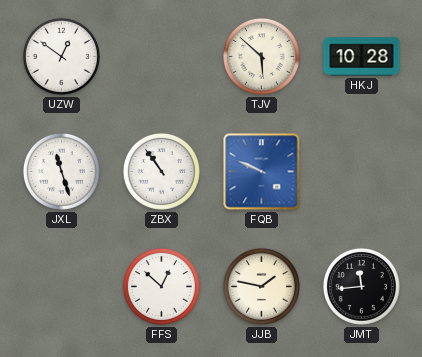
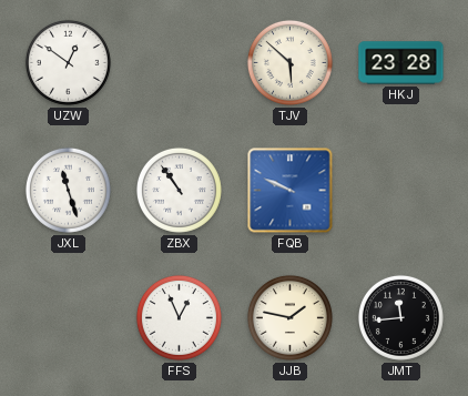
HKJ: 10:28 -> 23:28 (401, 63)
FFS: 12:52 -> 12:56 (179, 317)
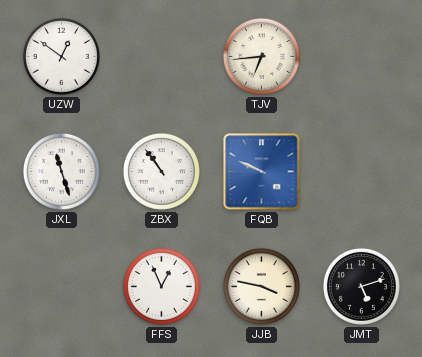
TJV: 5:52 -> 6:44 (261, 56)
HKJ: 23:28 -> none (401, 63)
JJB: 1:47 -> 3:47 (261, 286)
JMT: 11:44 -> 5:12 (361, 286)
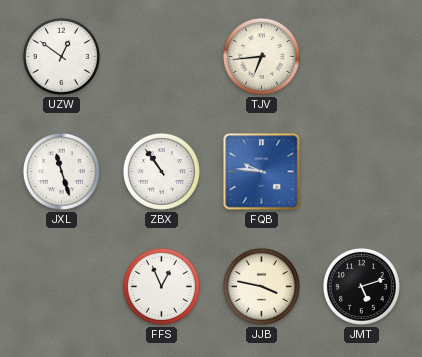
FQB: 9:49 -> 9:46 (262, 172)
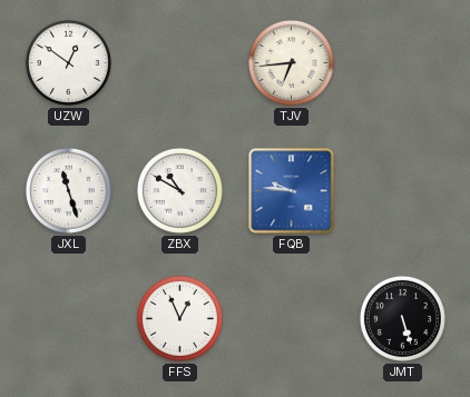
ZBX: 10:54 -> 10:50 (179, 190)
JJB: 3:47 -> none (261, 286)
JMT: 5:12 -> 5:27 (402, 318)
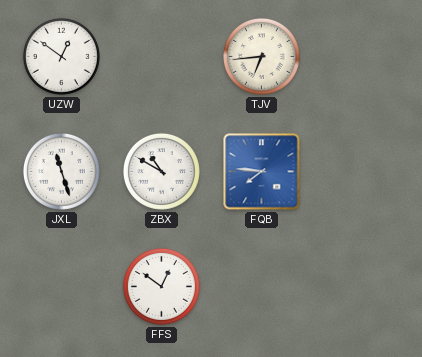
FQB: 9:46 -> 7:46 (262, 172)
FFS: 12:56 -> 12:51 (161, 286)
JMT: 5:27 -> none (402, 318)
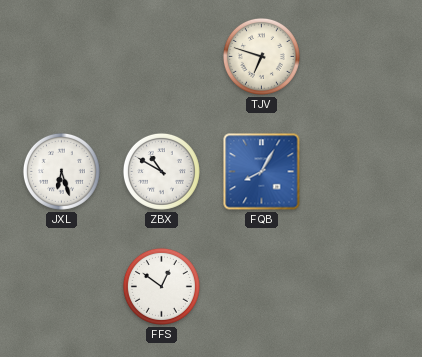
UZW: 12:51 -> none (61, 56)
TJV: 6:44 -> 6:48 (261, 56)
JXL: 11:27 -> 6:27 (61, 171)
FQB: 7:46 -> 8:05 (262, 172)
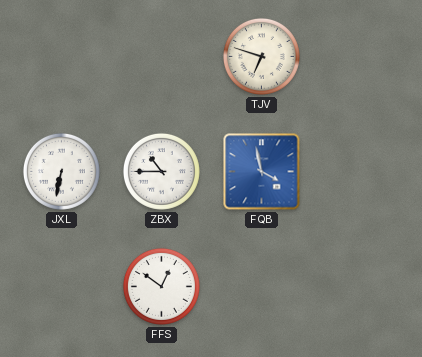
JXL: 6:27 -> 6:32 (61, 171)
ZBX: 10:50 -> 10:45 (161, 171)
FQB: 8:05 -> 3:58 (262, 172)
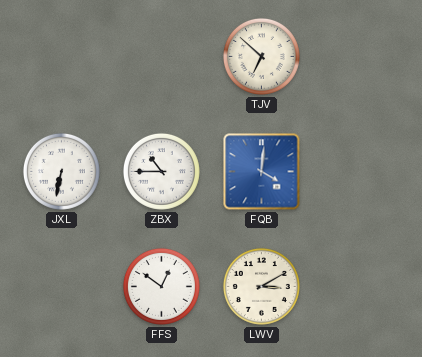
TJV: 6:48 -> 6:52 (261, 56)
FQB: 3:58 -> 4:01 (262, 172)
LWV: none -> 3:10 (261, 286)
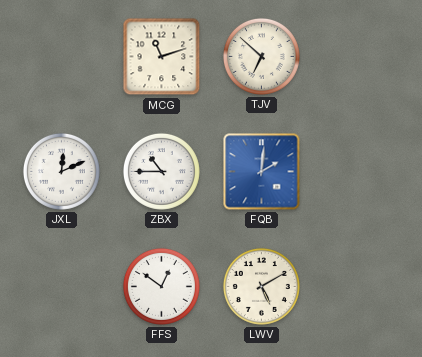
MCG: none -> 11:12 (162, 57)
JXL: 6:32 -> 12:11 (61, 171)
FQB: 4:01 -> 2:01 (262, 172)
LWV: 3:10 -> 5:10 (261, 286)
